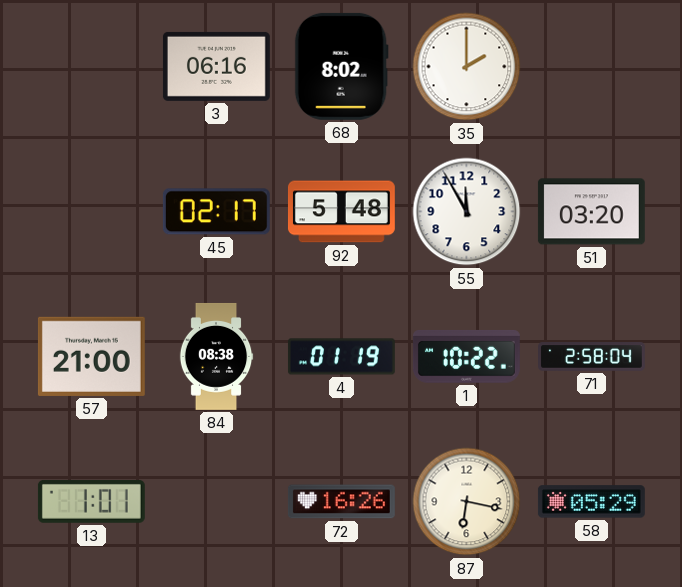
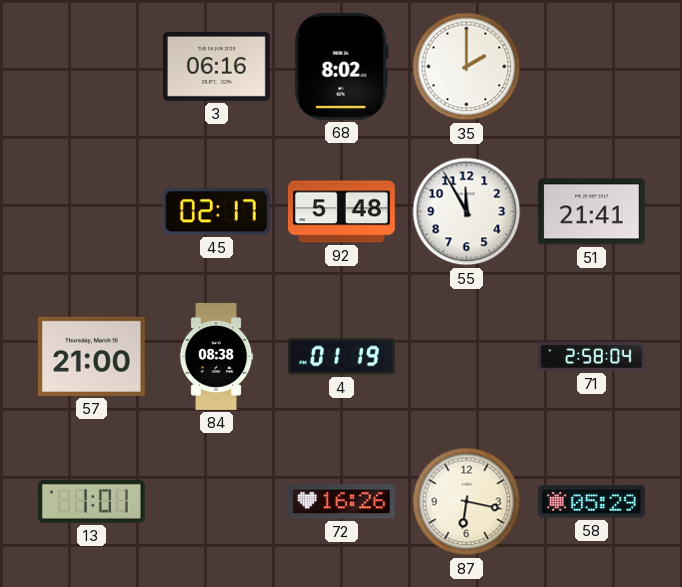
51: 03:20 -> 21:41 (591, 212)
1: 10:22 -> none (466, 357)
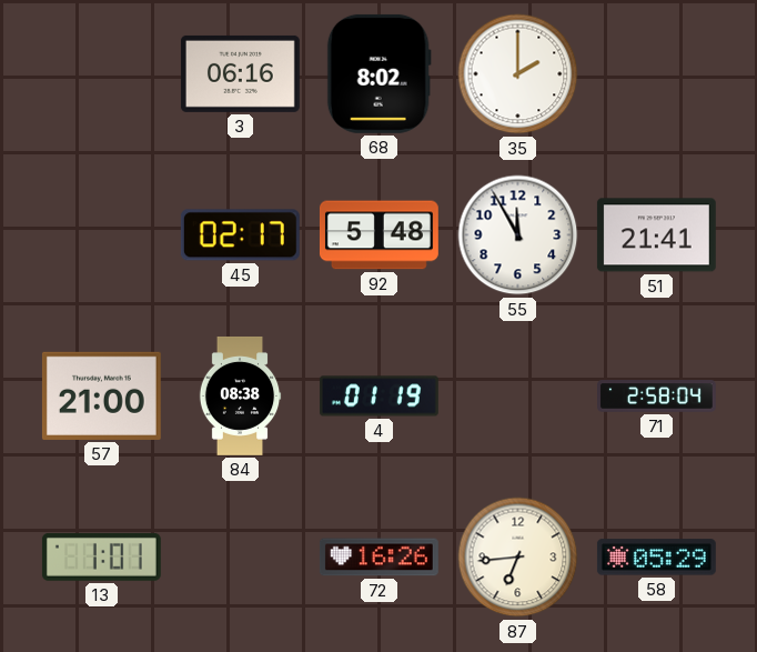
87: 6:17 -> 6:44 (518, 558)
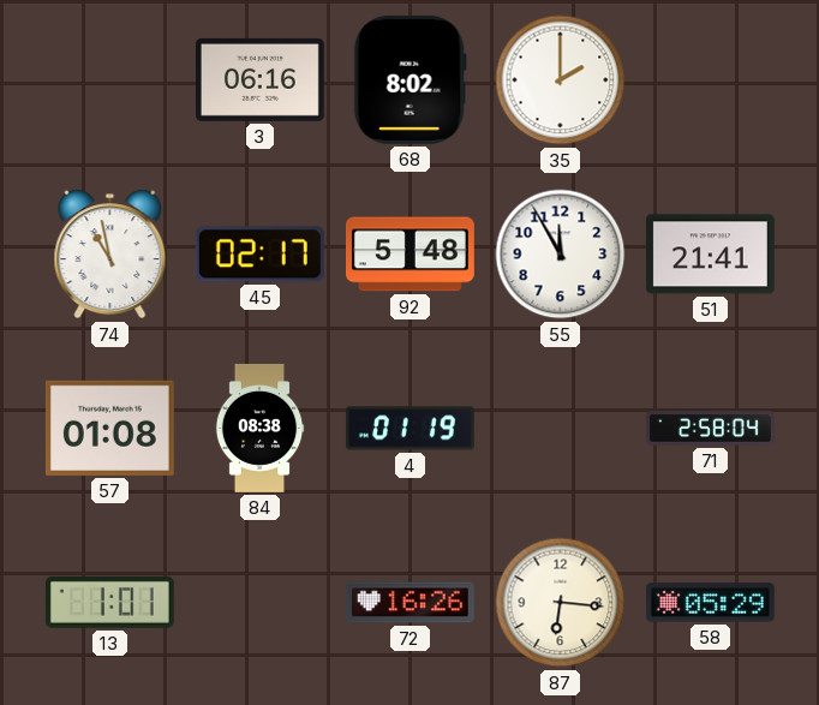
74: none -> 10:58 (110, 255)
57: 21:00 -> 01:08 (109, 428)
87: 6:44 -> 6:16 (561, 603)
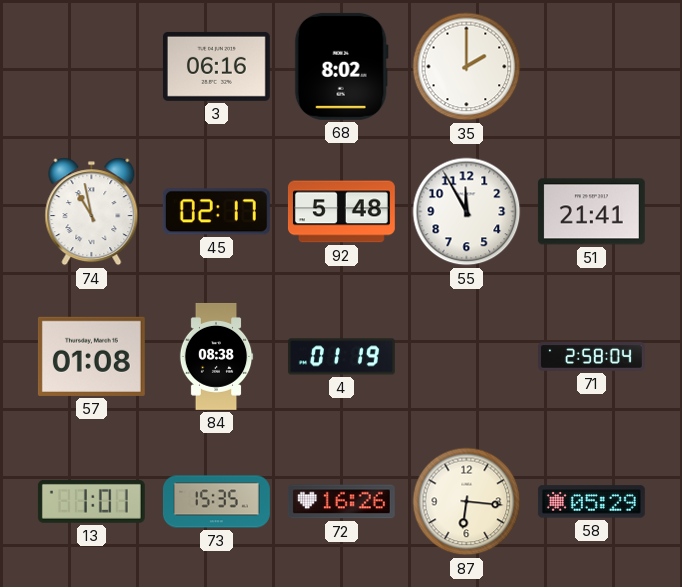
73: none -> 15:35 (216, 502)
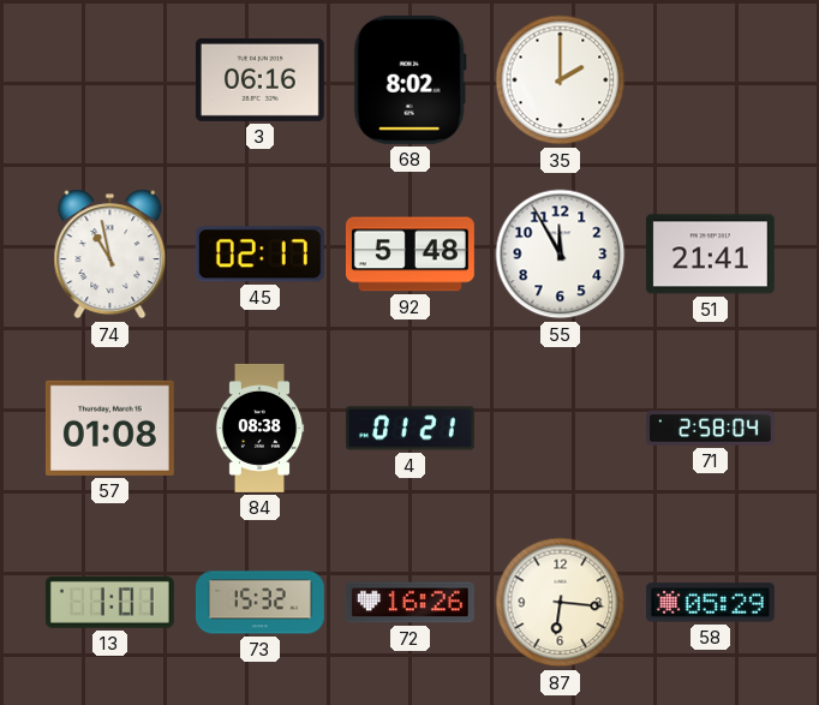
4: 01:19 -> 01:21 (409, 429)
73: 15:35 -> 15:32 (259, 603)
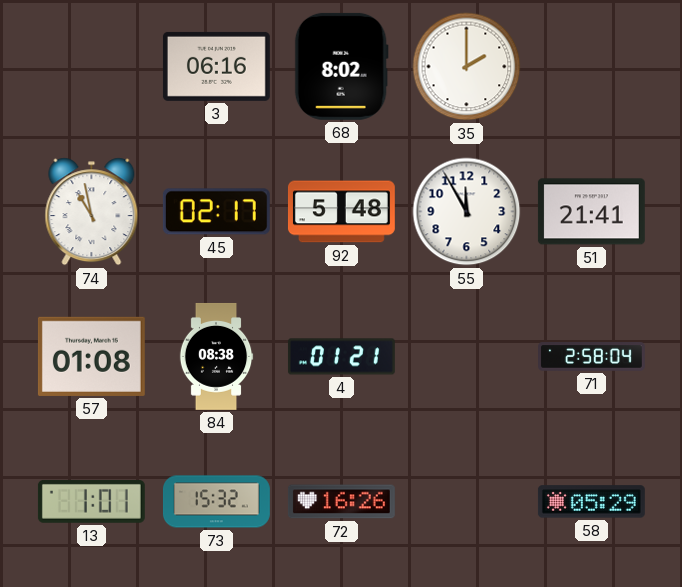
87: 6:16 -> none (561, 603)
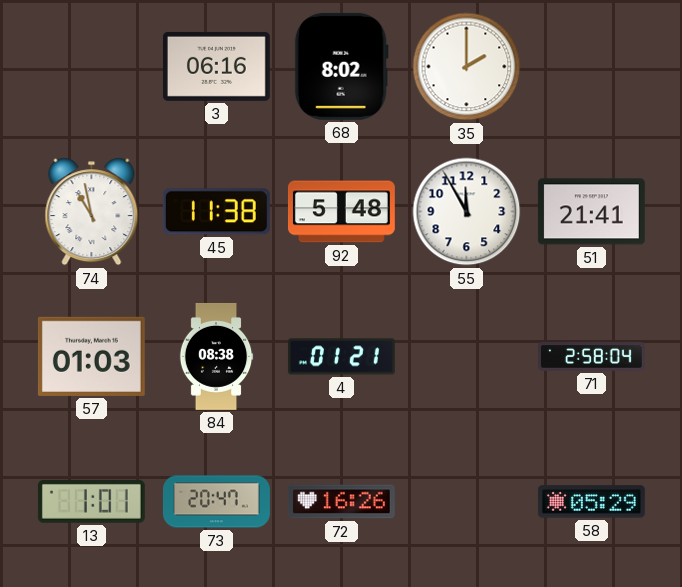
45: 02:17 -> 11:38 (216, 212)
57: 01:08 -> 01:03 (91, 356)
73: 15:32 -> 20:47 (216, 502)
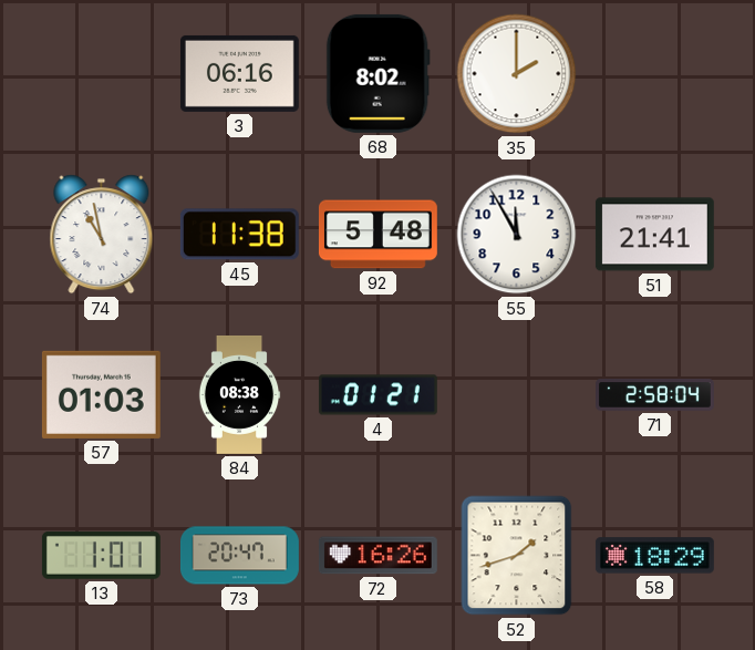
52: none -> 1:42 (517, 556)
58: 05:29 -> 18:29 (654, 556)
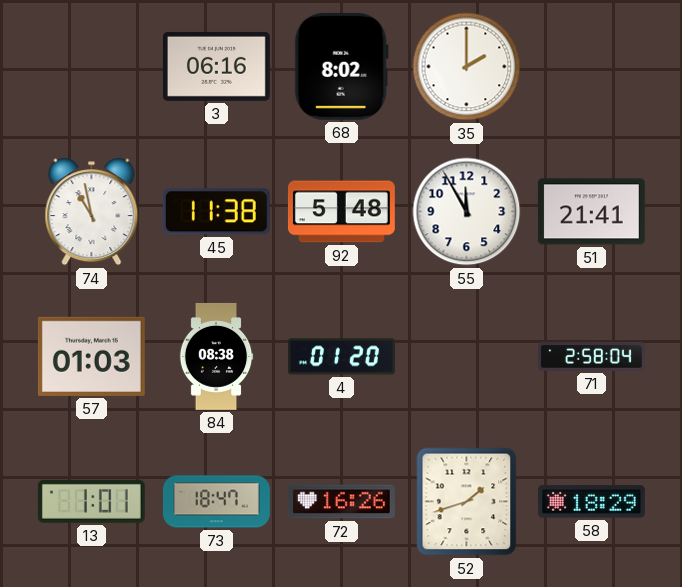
4: 01:21 -> 01:20 (341, 357)
73: 20:47 -> 18:47 (216, 502)
